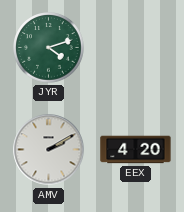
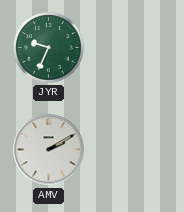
JYR: 4:12 -> 9:34 (49, 48)
EEX: 4:20 -> none (136, 150)
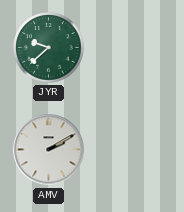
JYR: 9:34 -> 9:38 (49, 48)
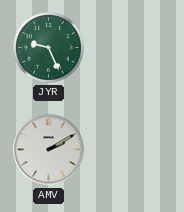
JYR: 9:38 -> 9:26 (49, 48)
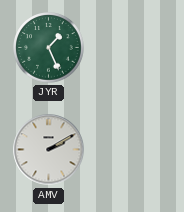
JYR: 9:26 -> 1:26 (49, 48)
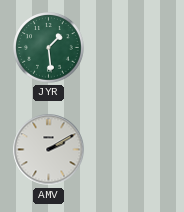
JYR: 1:26 -> 1:29 (49, 48)
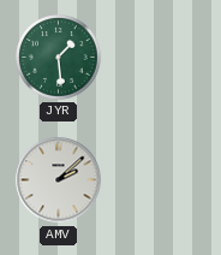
AMV: 2:10 -> 2:08 (59, 180)
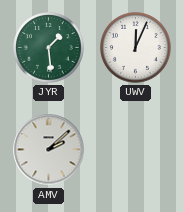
UWV: none -> 12:04 (136, 48)
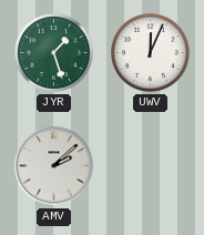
JYR: 1:29 -> 1:27 (54, 53)
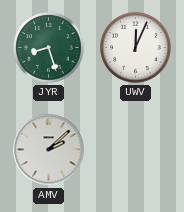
JYR: 1:27 -> 8:27 (49, 48)
